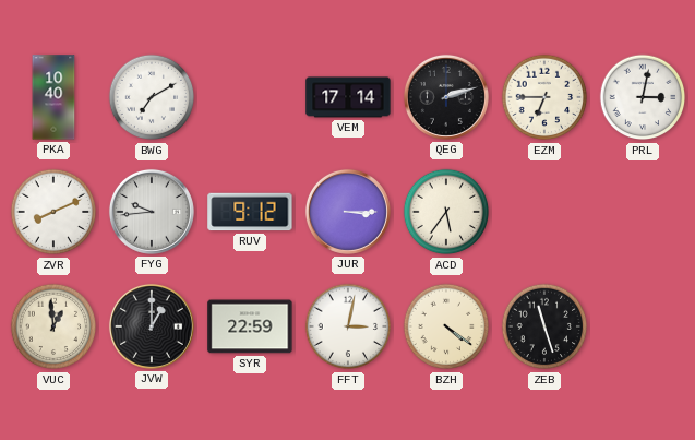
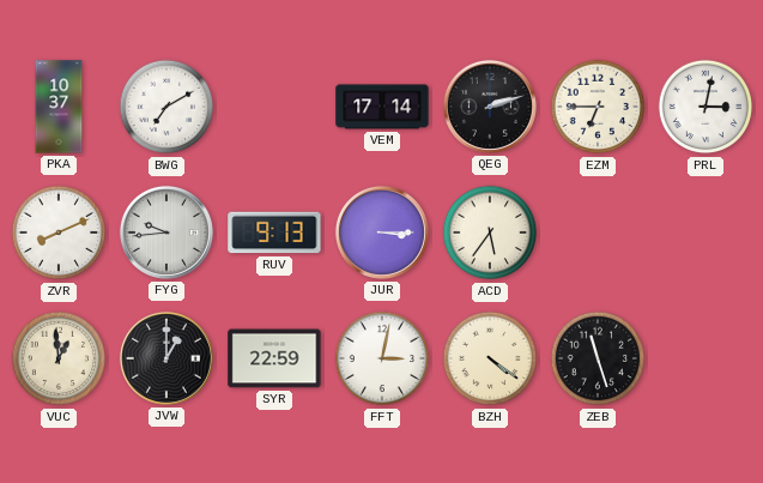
PKA: 10:40 -> 10:37 (59, 107)
RUV: 9:12 -> 9:13 (274, 233)
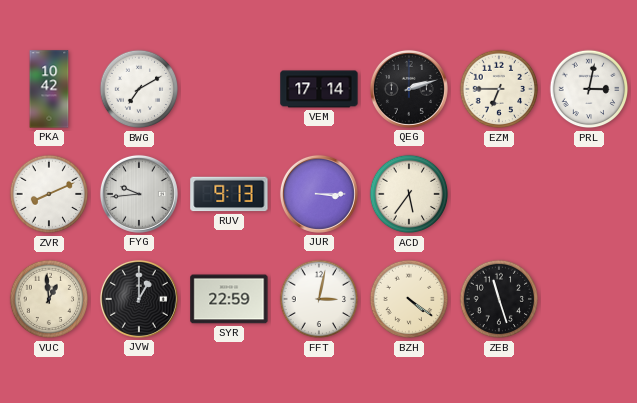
PKA: 10:37 -> 10:42 (49, 89)
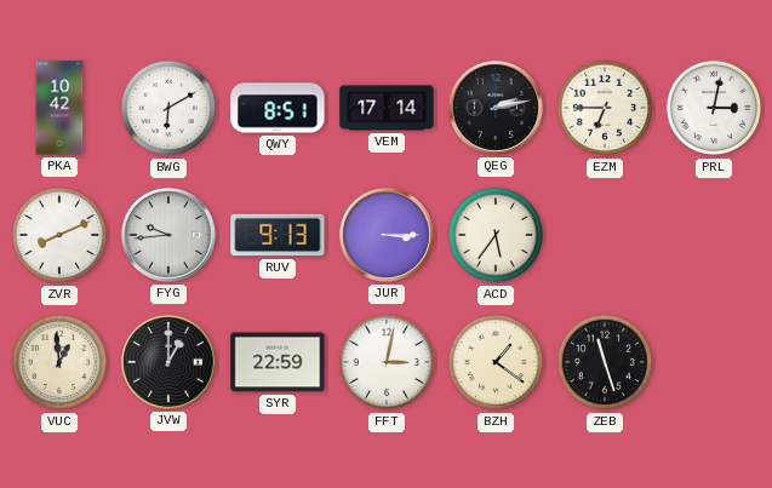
BWG: 7:10 -> 6:10 (168, 108)
QWY: none -> 8:51 (278, 108)
QEG: 2:12 -> 2:13 (496, 108)
BZH: 4:21 -> 1:21 (496, 362)
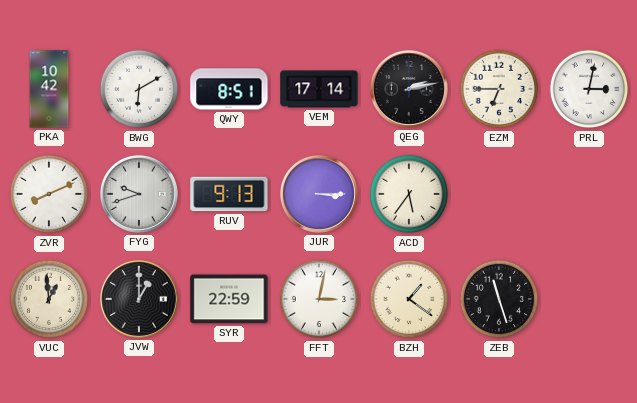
FYG: 9:44 -> 9:42 (139, 194)
